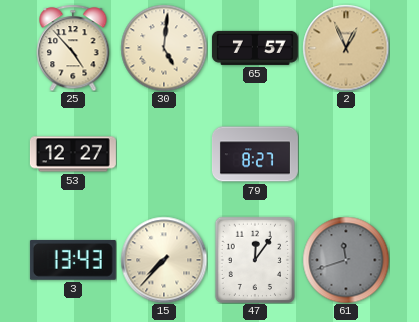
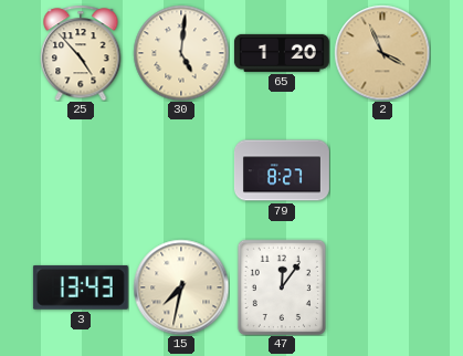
65: 7:57 -> 1:20 (282, 53)
2: 12:56 -> 3:56 (382, 53)
53: 12:27 -> none (73, 154)
15: 7:37 -> 7:32 (181, 287)
61: 11:42 -> none (346, 260)
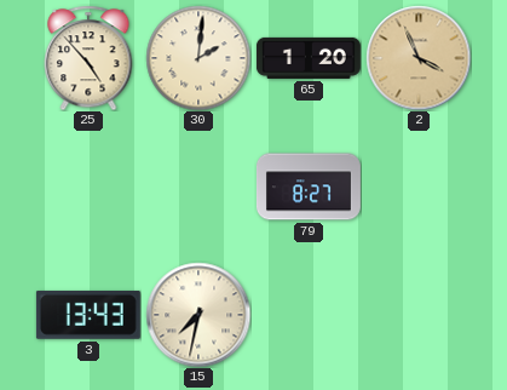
30: 5:01 -> 2:01 (198, 58)
47: 12:06 -> none (281, 286)
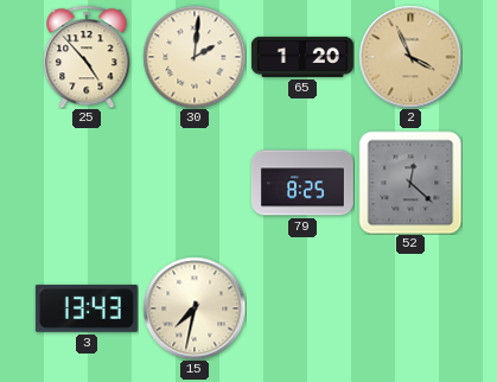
79: 8:27 -> 8:25 (302, 183)
52: none -> 12:22 (410, 183)
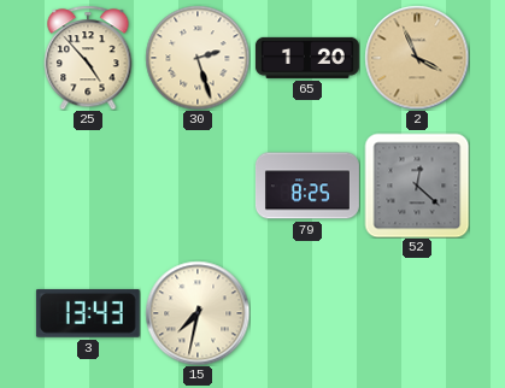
30: 2:01 -> 2:27 (198, 58)
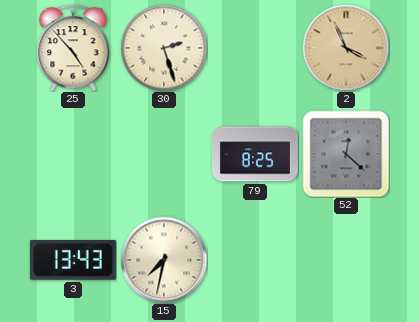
65: 1:20 -> none (307, 58)
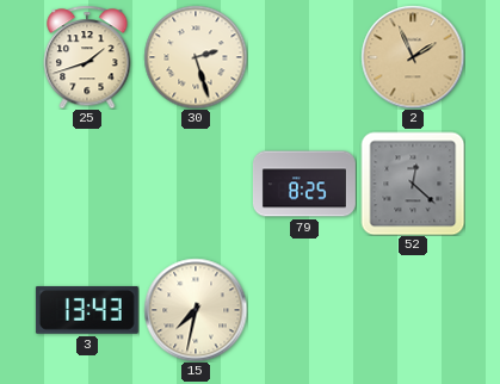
25: 4:53 -> 1:42 (87, 57)
2: 3:56 -> 1:56 (413, 57)
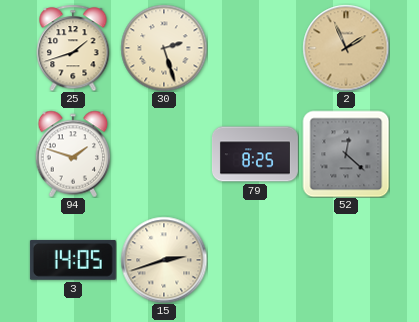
94: none -> 1:48 (73, 154)
3: 13:43 -> 14:05 (73, 260)
15: 7:32 -> 2:42 (164, 260)
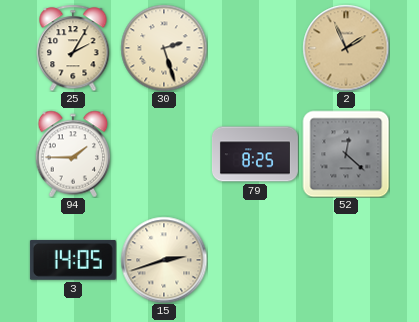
25: 1:42 -> 2:05 (73, 48)
94: 1:48 -> 1:45 (73, 154)
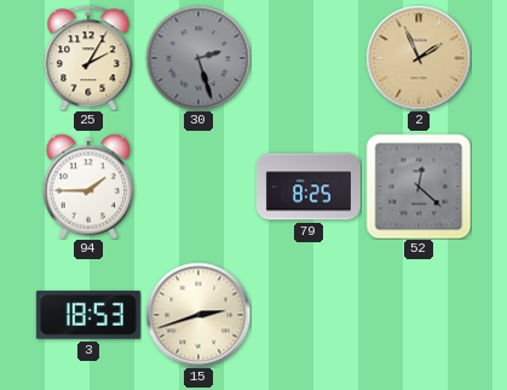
30 dial: cream -> grey (198, 58)
3: 14:05 -> 18:53 (88, 315)
